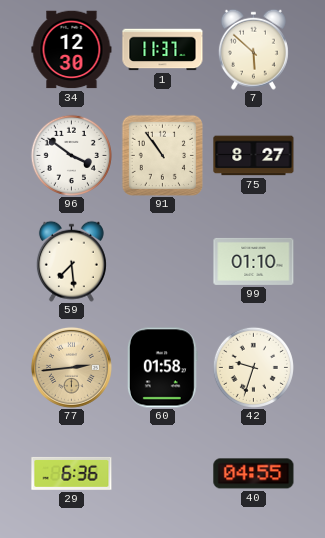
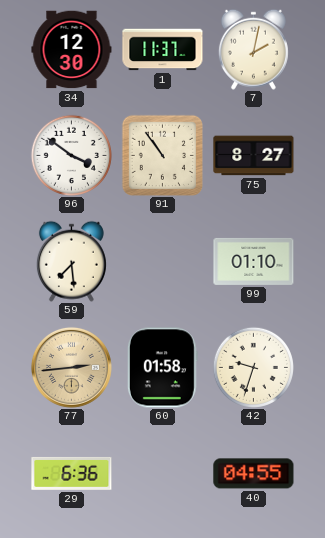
7: 5:52 -> 2:02 (253, 49)
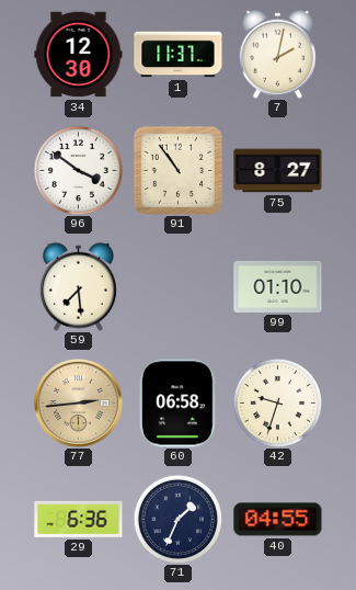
60: 01:58 -> 06:58 (177, 404)
71: none -> 1:34 (177, 519)
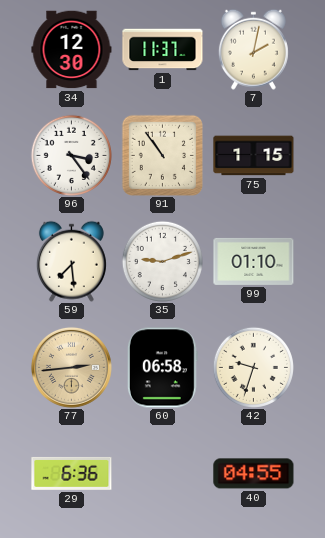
96: 3:51 -> 3:24 (71, 155)
75: 8:27 -> 1:15 (254, 156)
35: none -> 9:12 (162, 261)
71: 1:34 -> none (177, 519)
